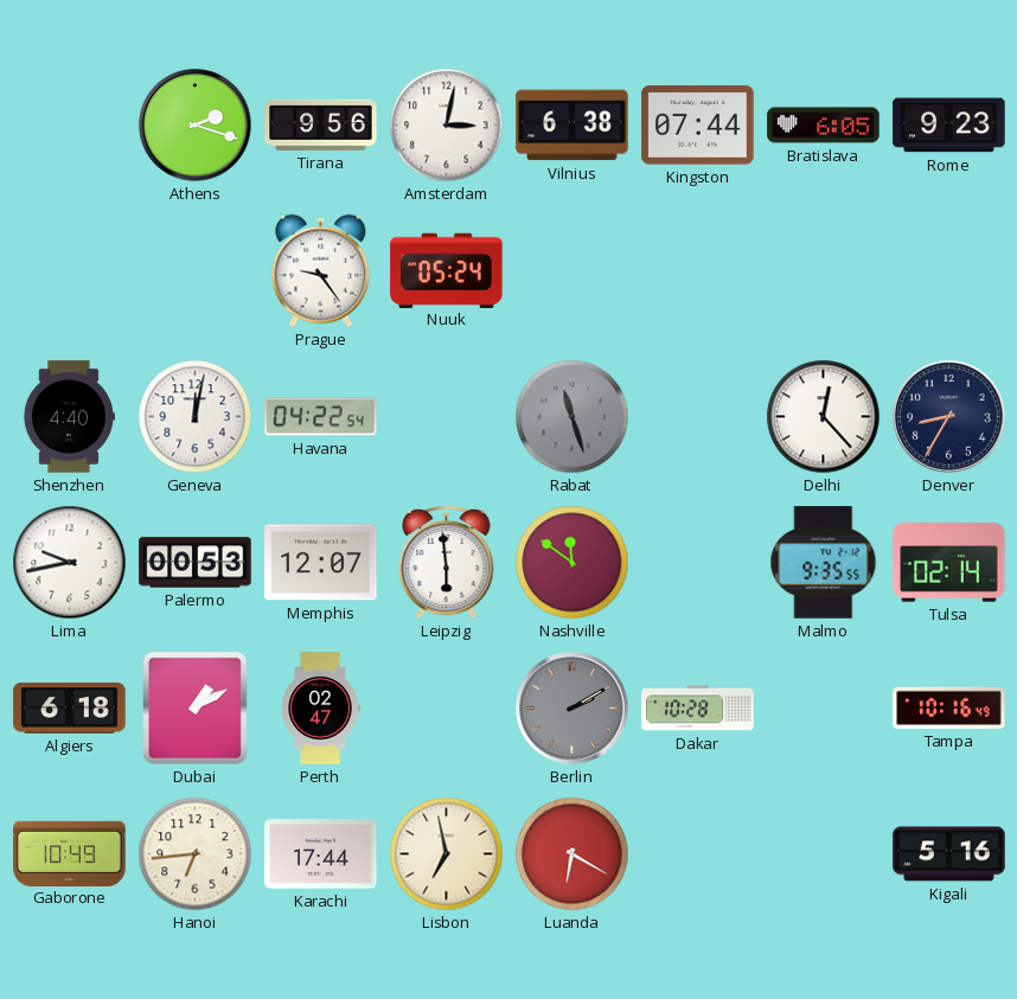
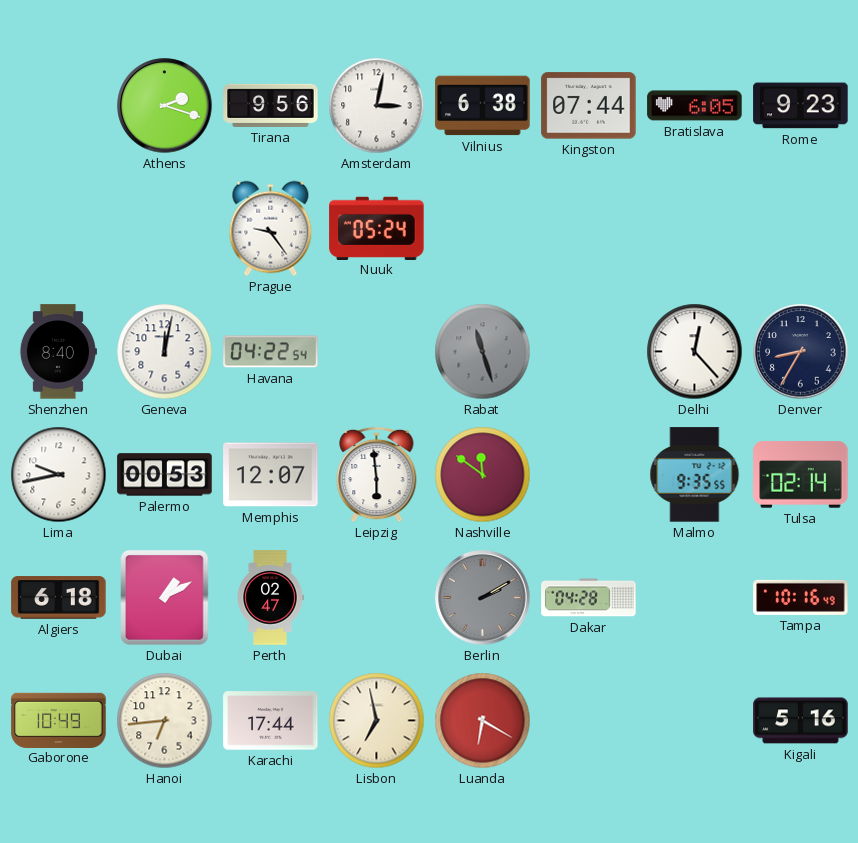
Shenzhen: 4:40 -> 8:40 (58, 352)
Dakar: 10:28 -> 04:28 (589, 598)
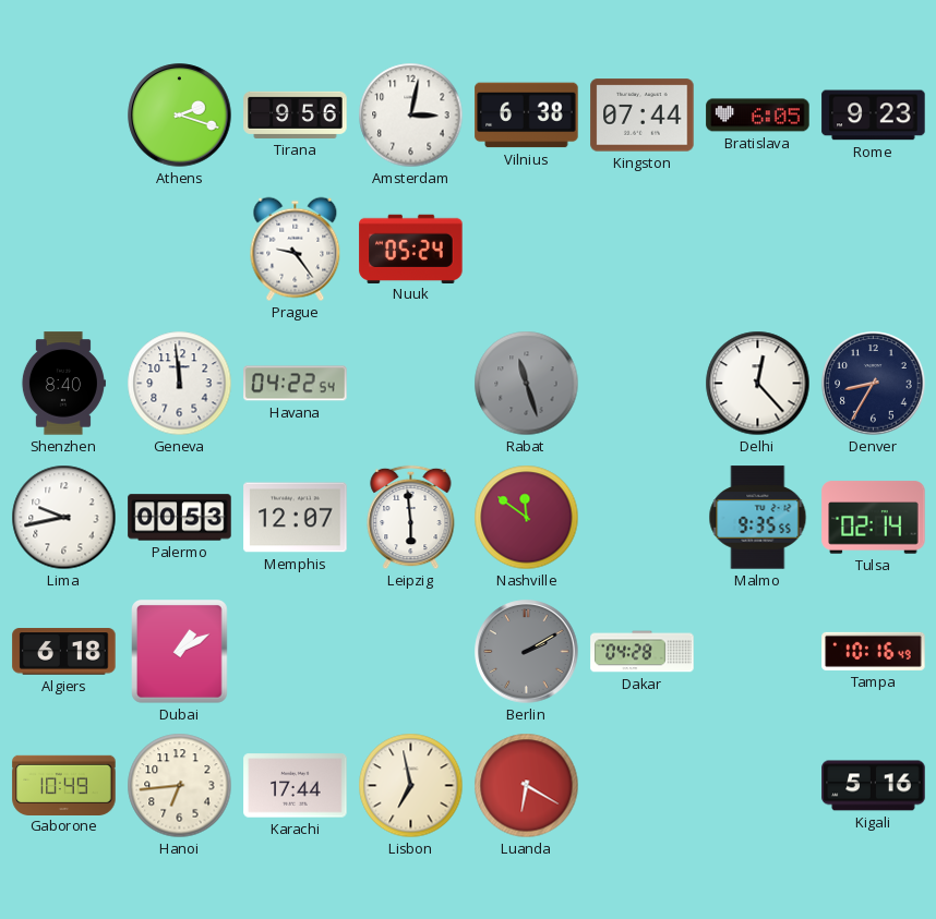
Geneva: 12:02 -> 11:59 (180, 384)
Perth: 02:47 -> none (270, 598)
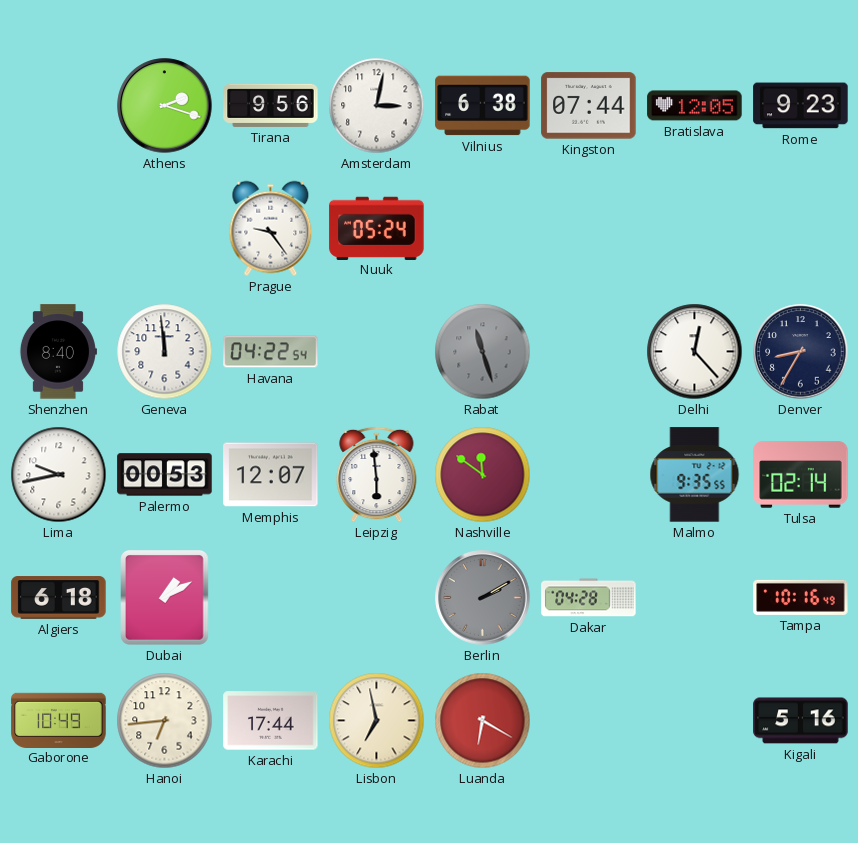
Bratislava: 6:05 -> 12:05 (695, 106)
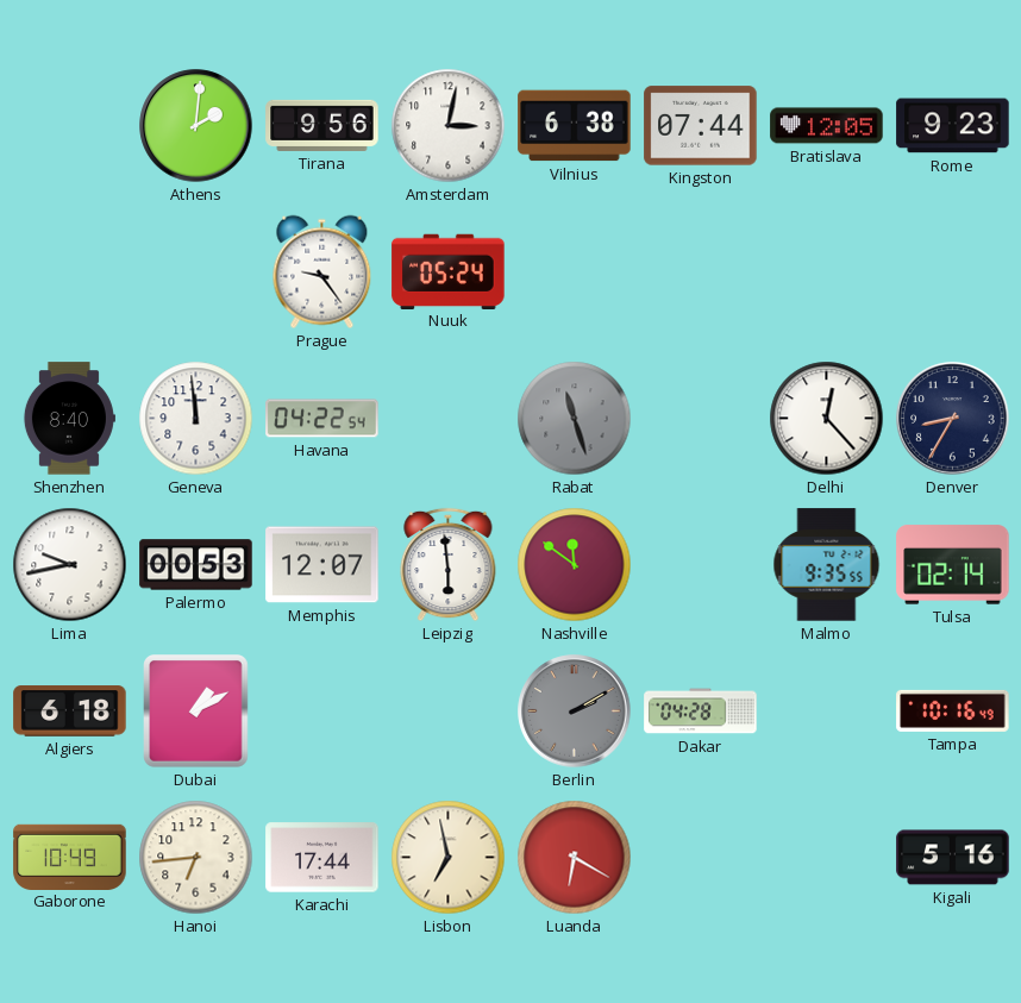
Athens: 2:18 -> 2:01 (196, 126)
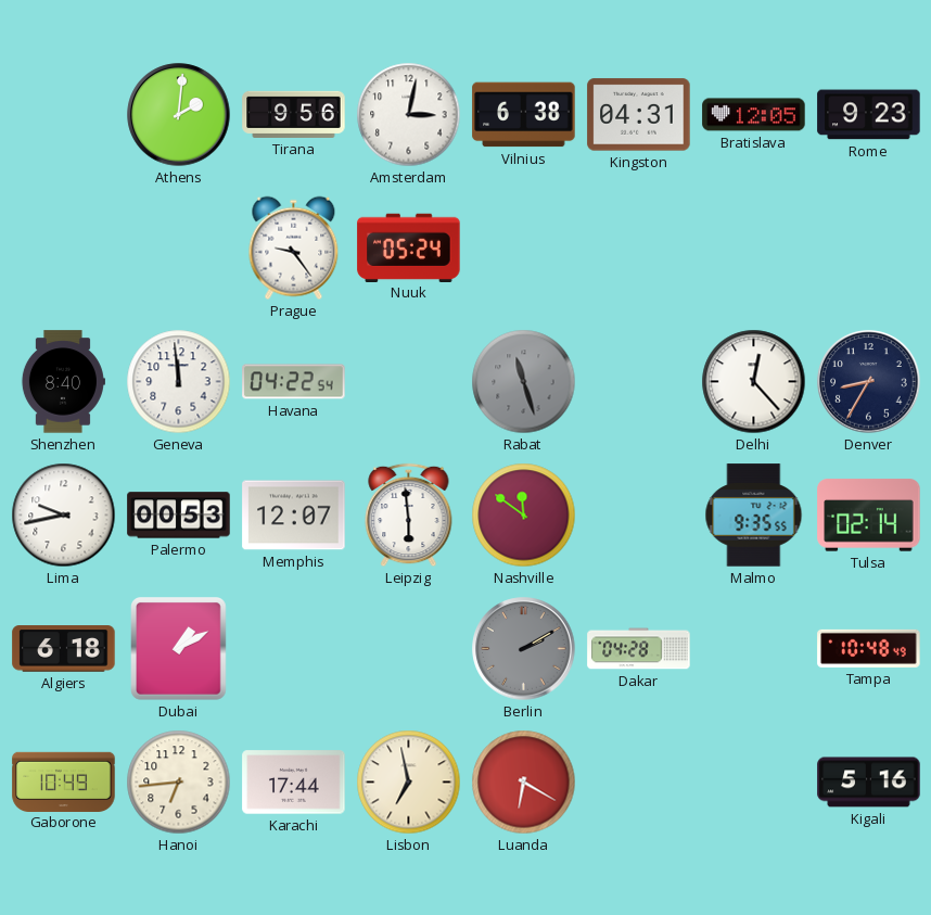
Kingston: 07:44 -> 04:31 (639, 115)
Tampa: 10:16 -> 10:48 (869, 648)
